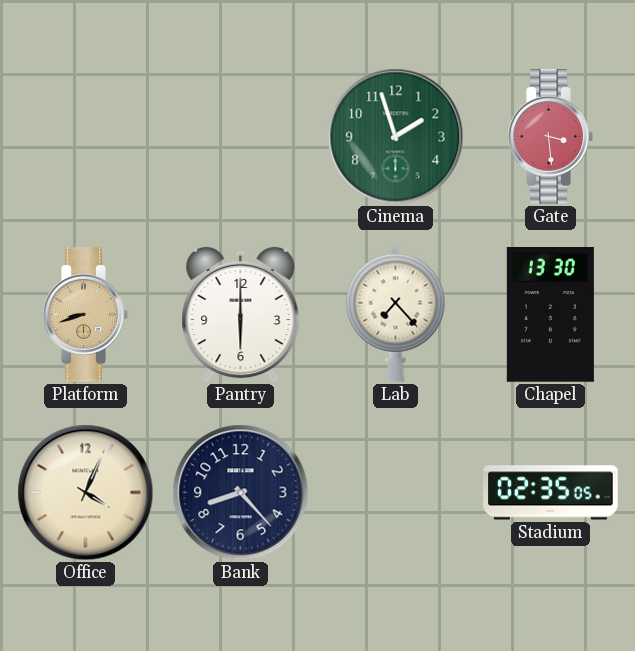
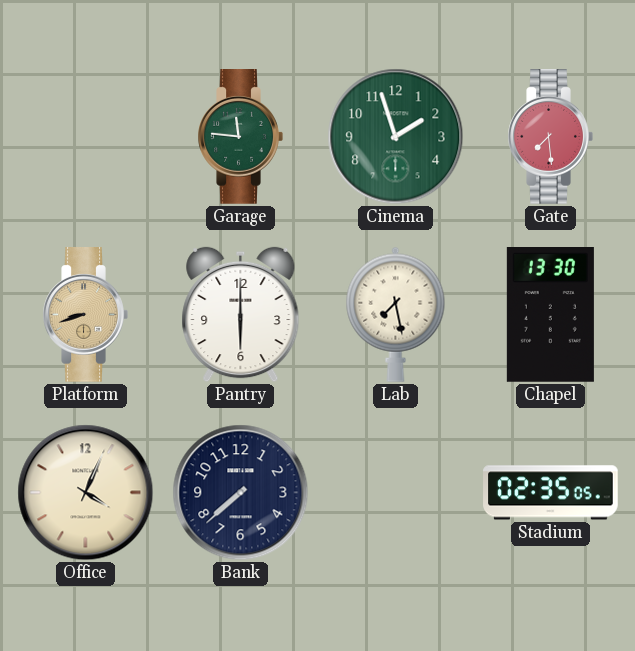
Garage: none -> 11:46 (240, 137)
Gate: 3:29 -> 7:29 (550, 137)
Lab: 7:23 -> 7:28 (396, 314)
Bank: 8:23 -> 7:38 (241, 493)
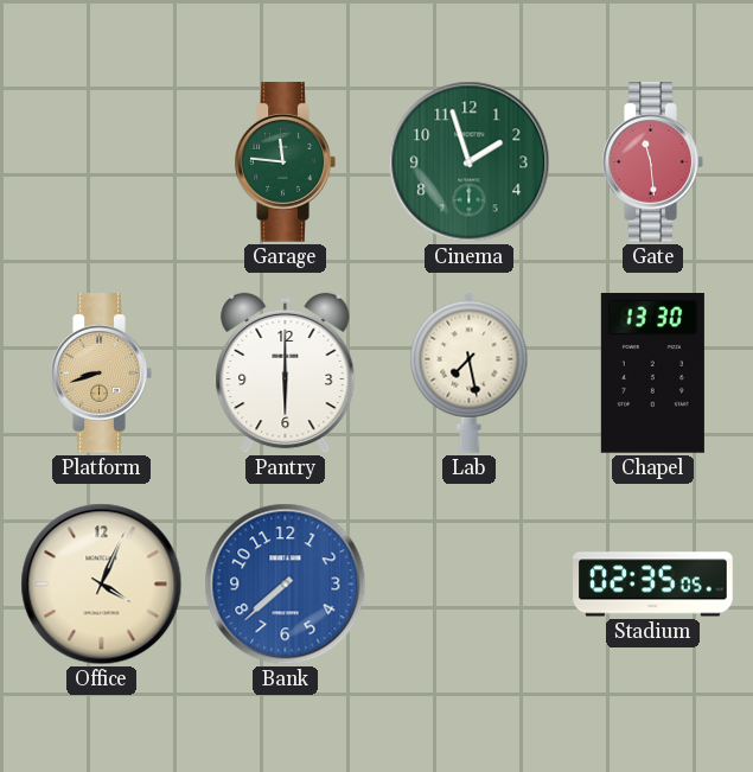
Gate: 7:29 -> 11:29 (652, 162)
Bank dial: navy -> blue (286, 585)
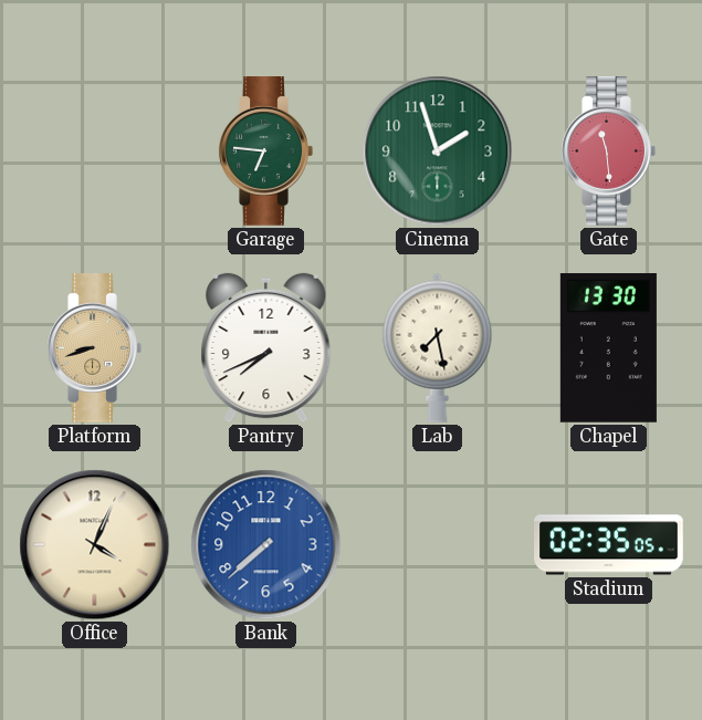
Garage: 11:46 -> 6:46 (265, 152)
Pantry: 6:00 -> 7:41 (266, 348)
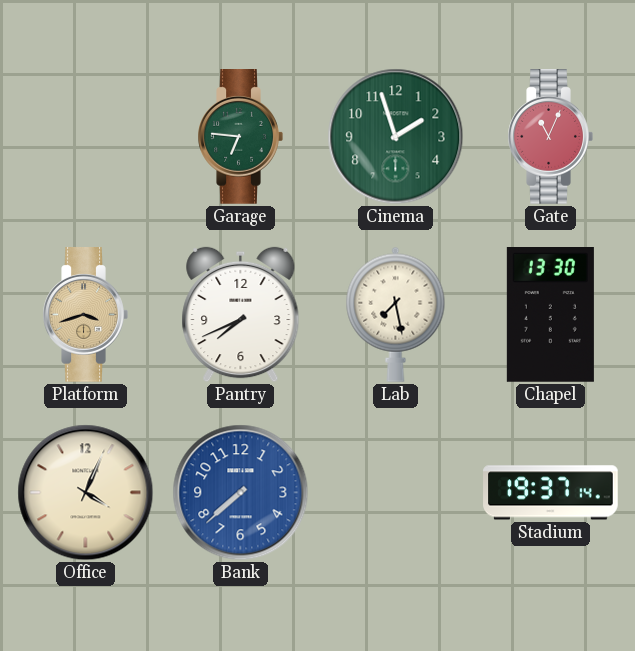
Gate: 11:29 -> 11:04 (550, 137)
Platform: 8:42 -> 3:42 (85, 315)
Stadium: 02:35 -> 19:37 (551, 493)
